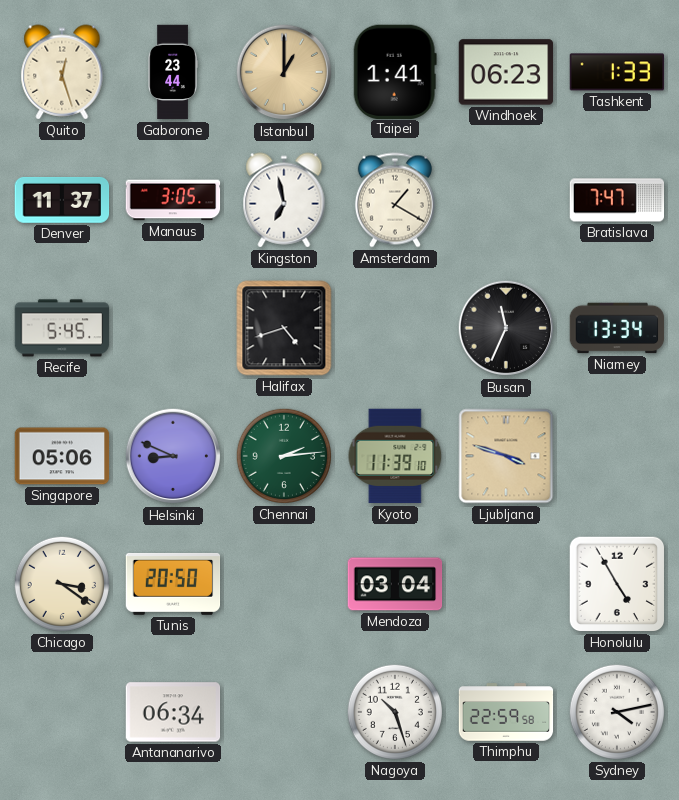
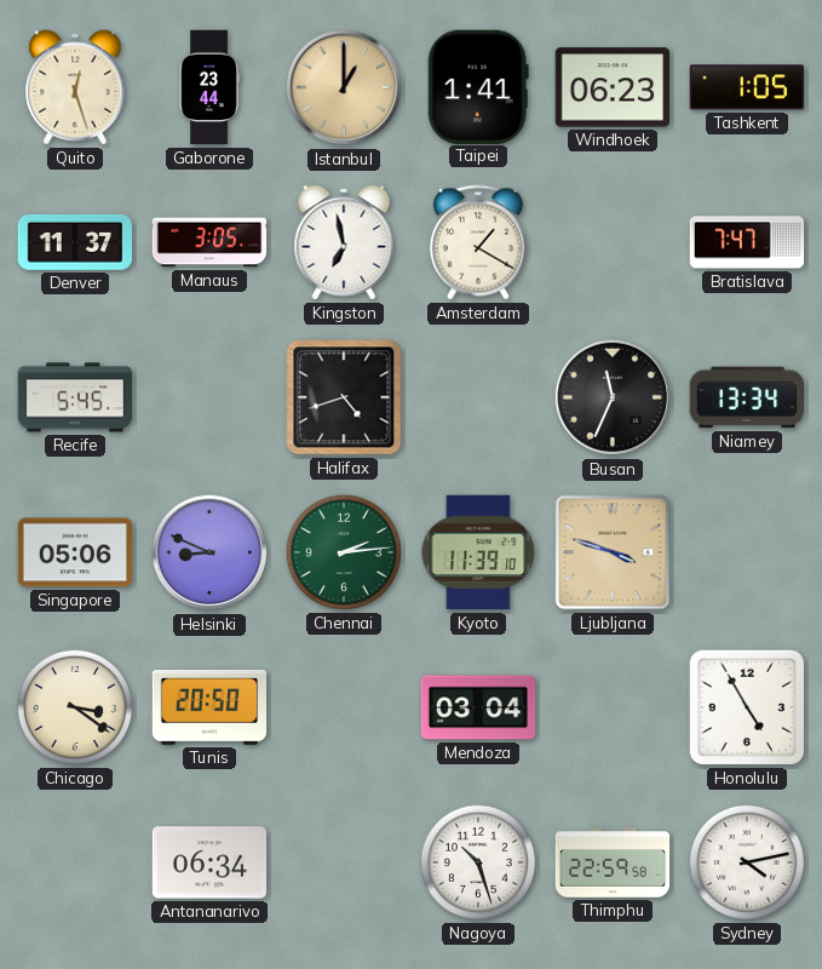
Tashkent: 1:33 -> 1:05 (747, 87)
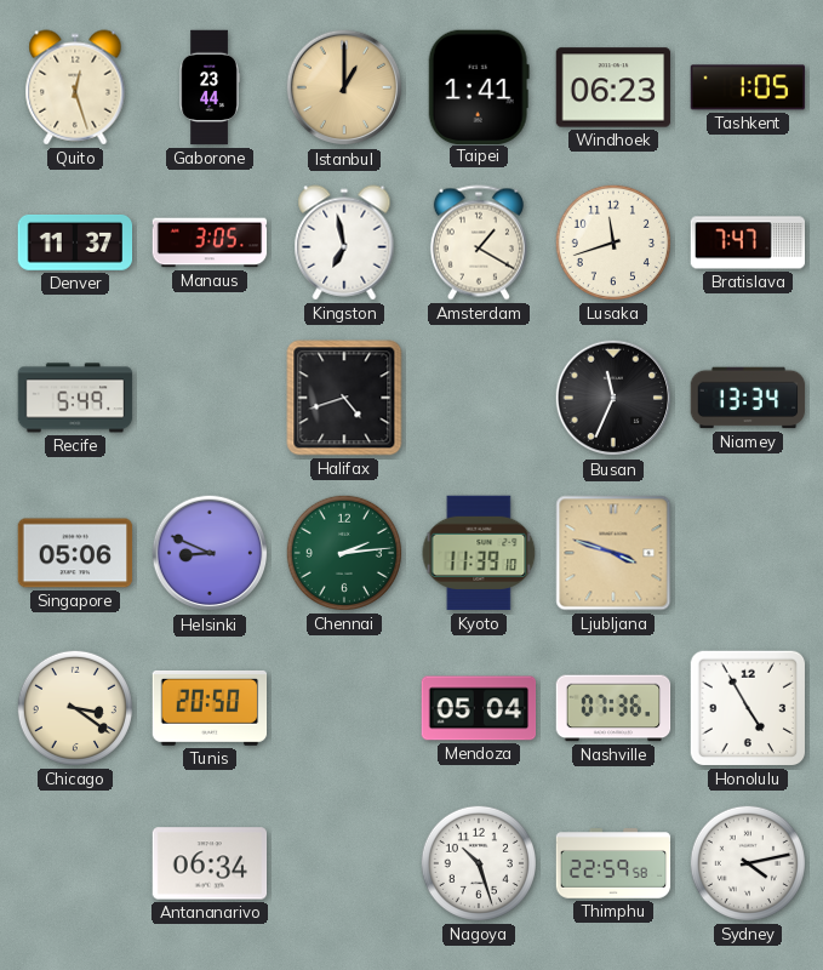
Lusaka: none -> 11:42 (613, 242)
Recife: 5:45 -> 5:49 (75, 398)
Mendoza: 03:04 -> 05:04 (479, 708)
Nashville: none -> 07:36 (613, 708)
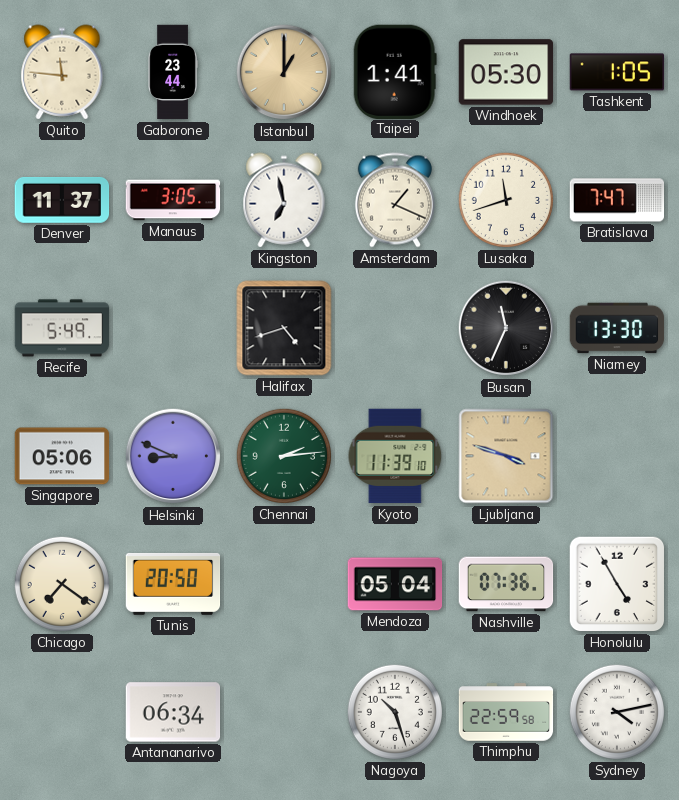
Quito: 12:27 -> 11:46 (62, 72)
Windhoek: 06:23 -> 05:30 (506, 72)
Amsterdam: 1:20 -> 1:19 (395, 200)
Niamey: 13:34 -> 13:30 (617, 328)
Chicago: 3:21 -> 7:21 (62, 584)
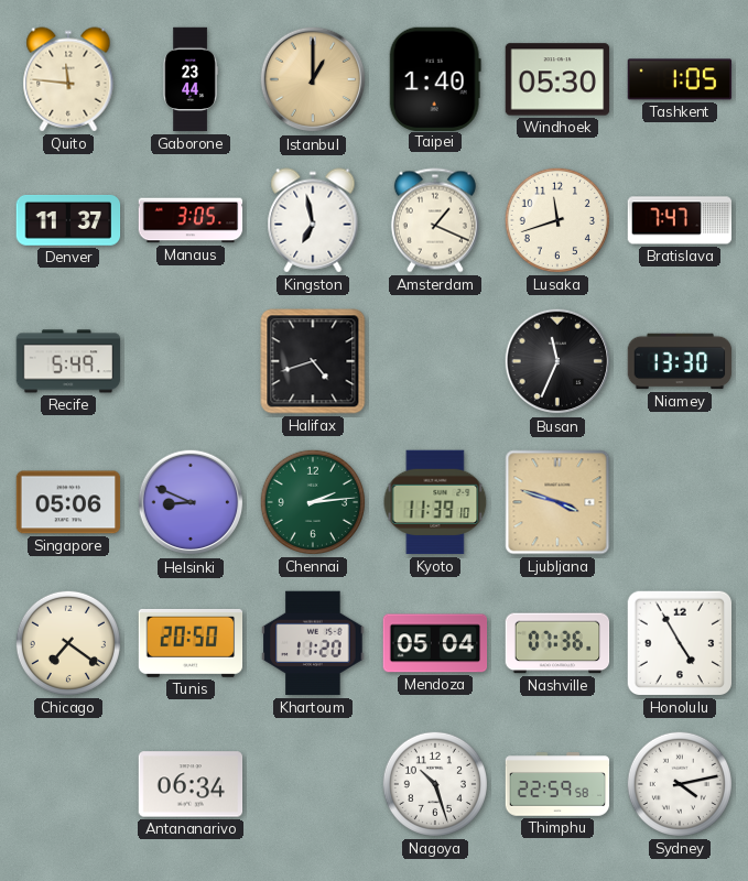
Taipei: 1:41 -> 1:40 (435, 78)
Khartoum: none -> 11:20 (313, 643)
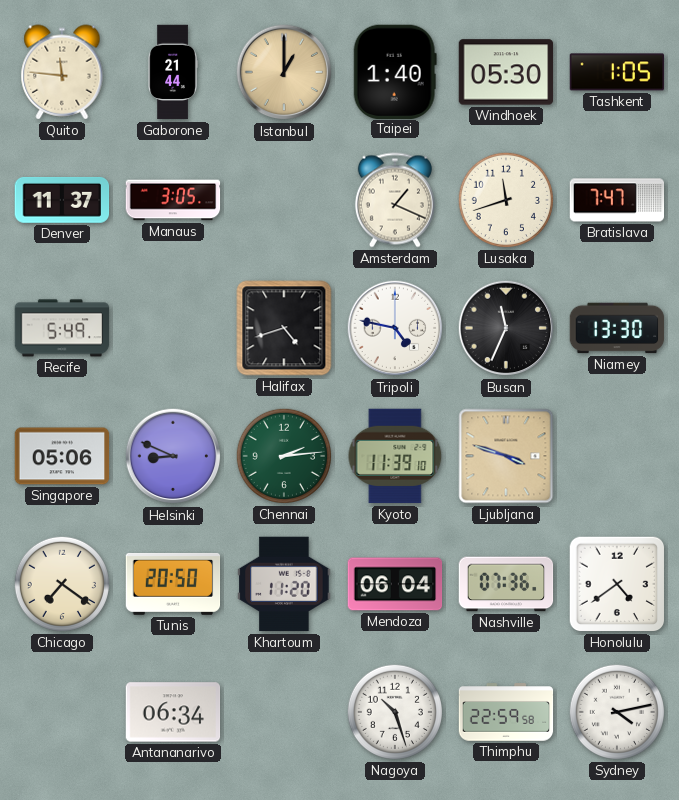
Gaborone: 23:44 -> 21:44 (173, 72)
Kingston: 6:58 -> none (313, 220)
Tripoli: none -> 4:47 (395, 328)
Mendoza: 05:04 -> 06:04 (395, 584)
Honolulu: 4:55 -> 4:39 (617, 584)
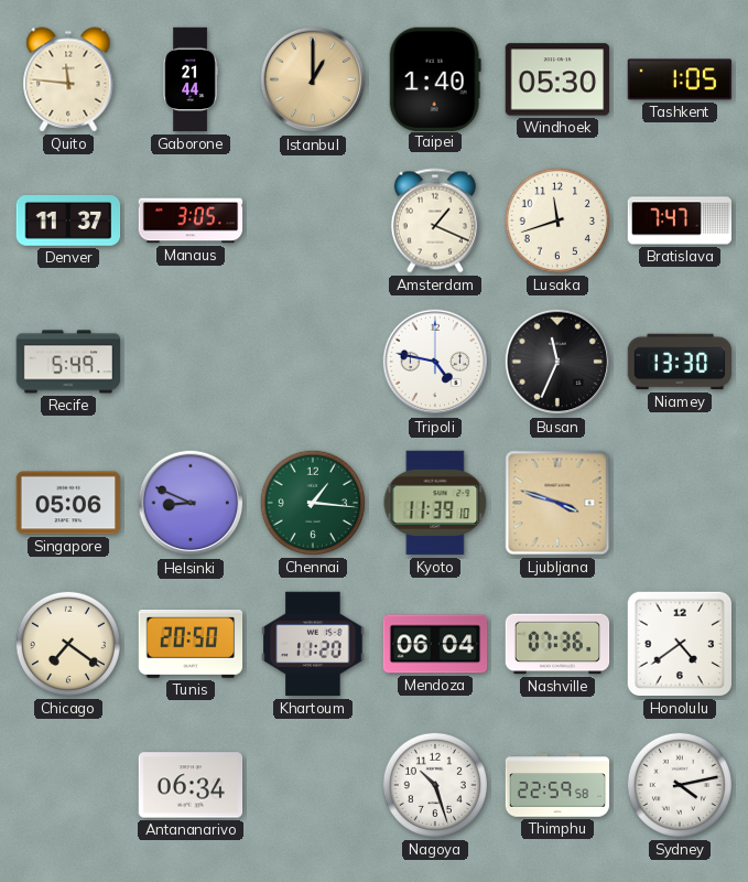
Halifax: 4:42 -> none (284, 328)
Chennai: 2:14 -> 1:16 (313, 503)
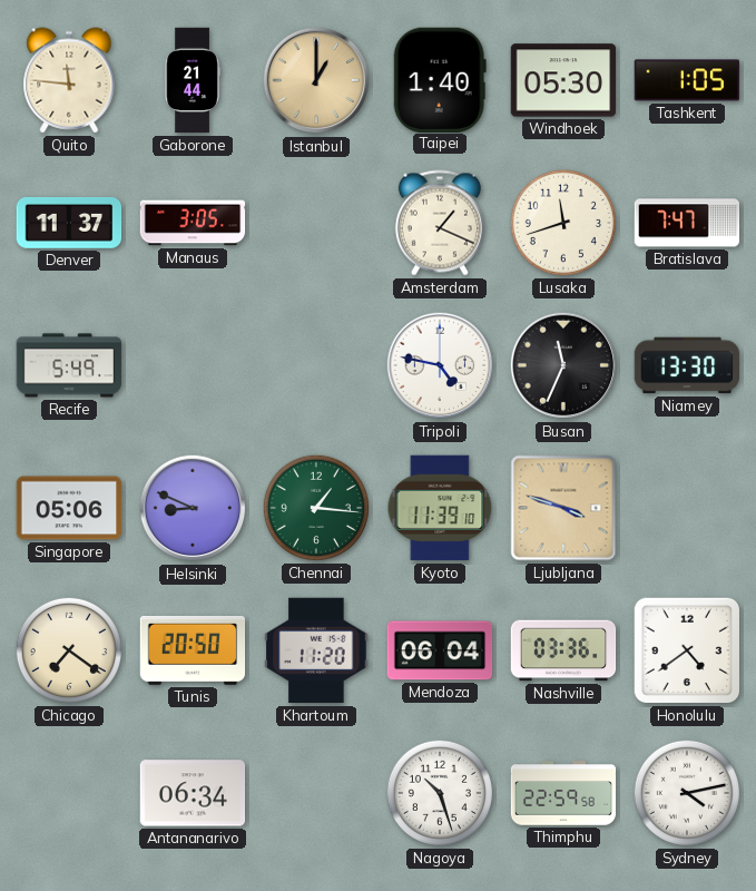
Nashville: 07:36 -> 03:36 (563, 650)
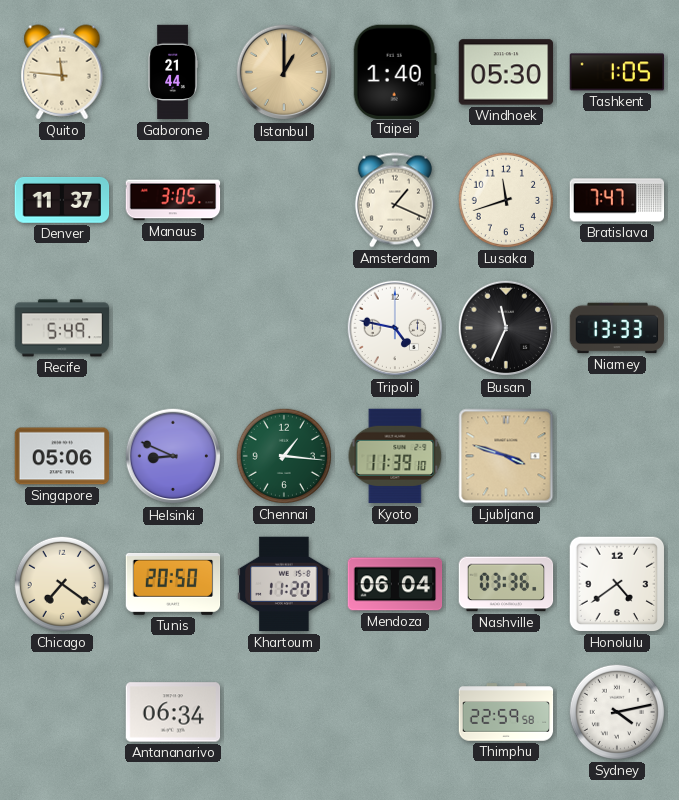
Niamey: 13:30 -> 13:33 (617, 328)
Nagoya: 10:27 -> none (440, 793)
